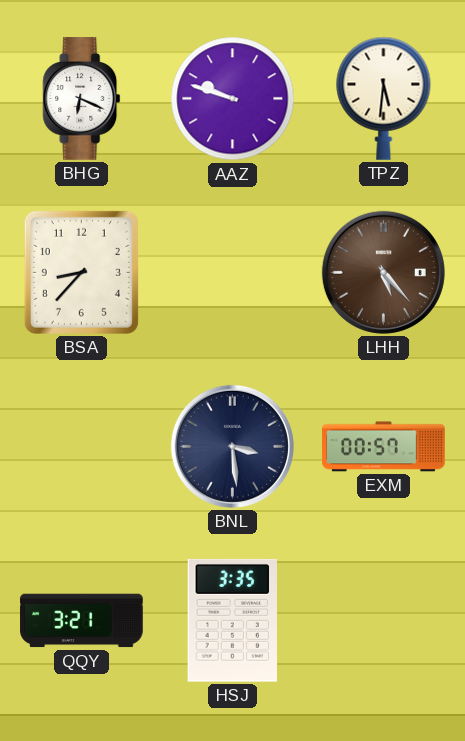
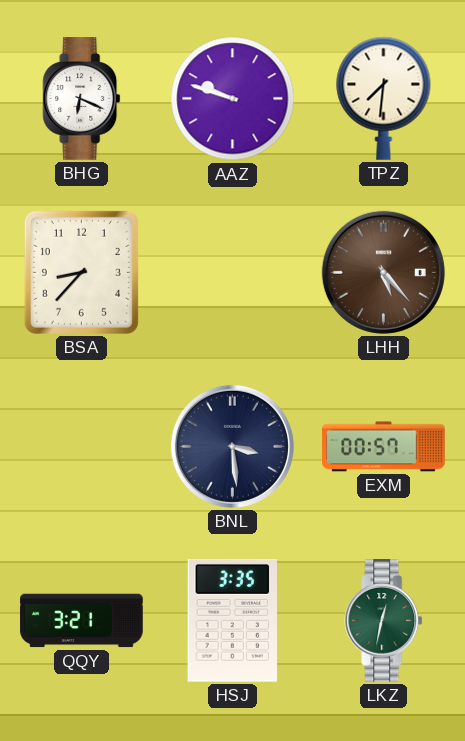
TPZ: 5:31 -> 7:31 (384, 98)
LKZ: none -> 12:32 (384, 621)
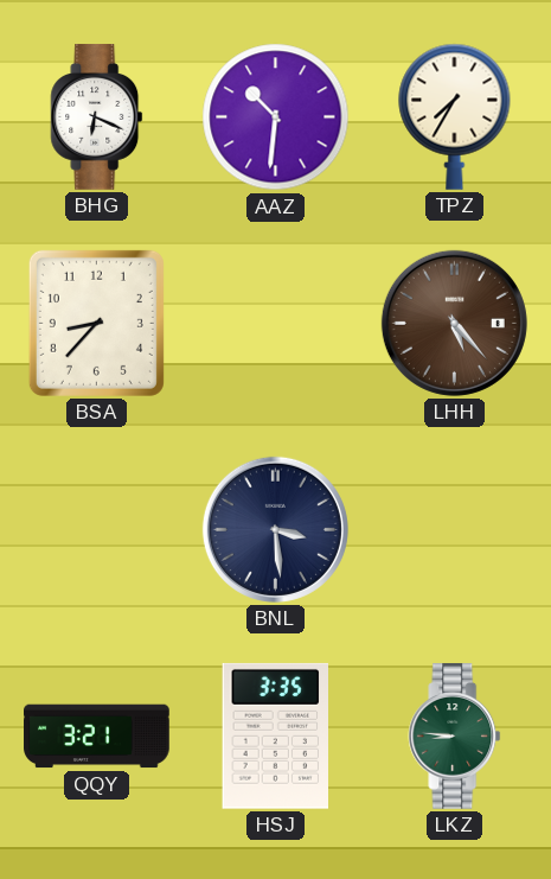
AAZ: 9:48 -> 10:31 (276, 117)
TPZ: 7:31 -> 7:35 (455, 116)
EXM: 00:57 -> none (384, 447)
LKZ: 12:32 -> 8:46 (455, 737)
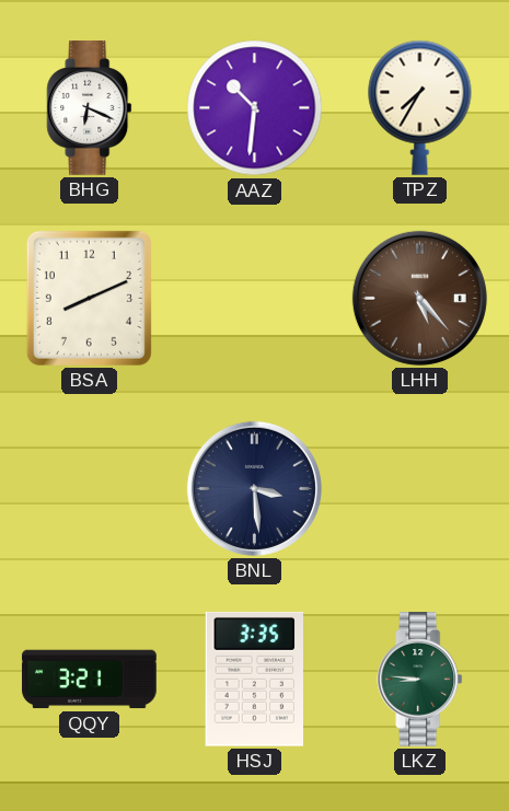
BSA: 8:37 -> 8:11 (89, 298)
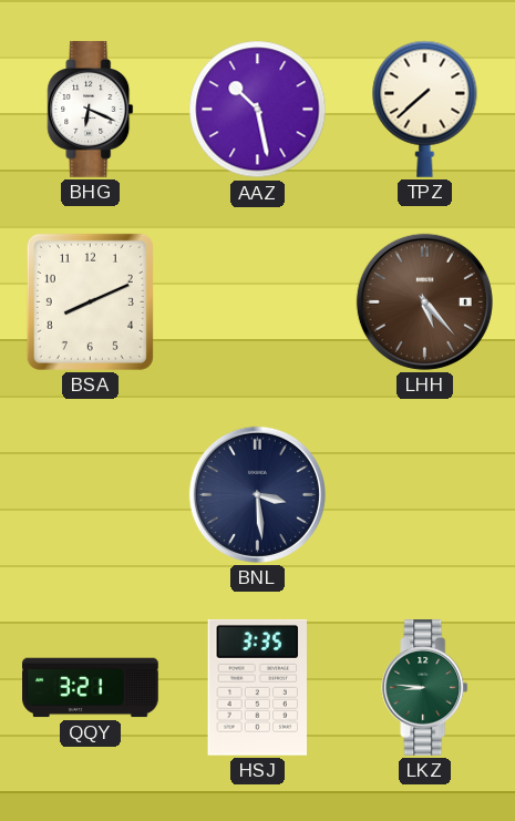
AAZ: 10:31 -> 10:28 (258, 110)
TPZ: 7:35 -> 7:38 (425, 109)
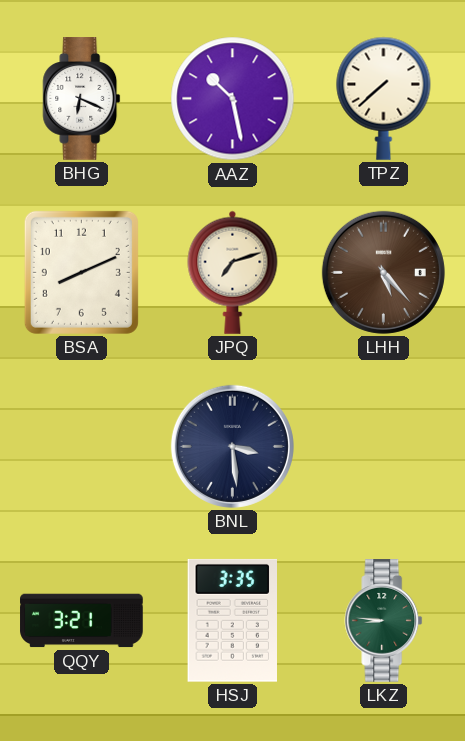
JPQ: none -> 7:12 (233, 272)
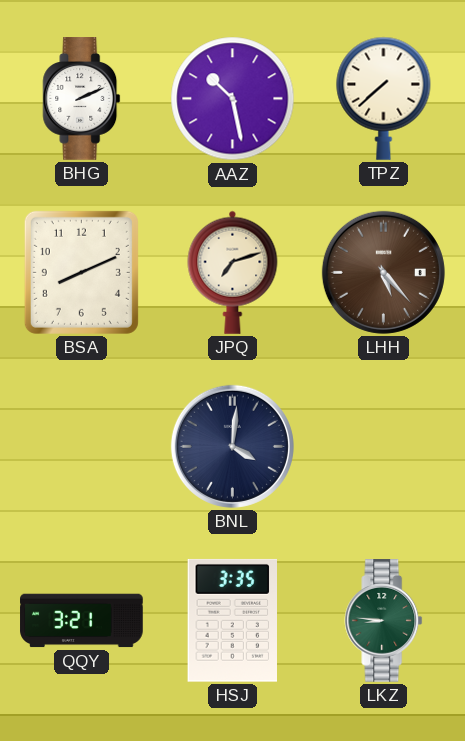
BHG: 6:19 -> 2:11 (82, 99)
BNL: 3:29 -> 4:01 (232, 446)
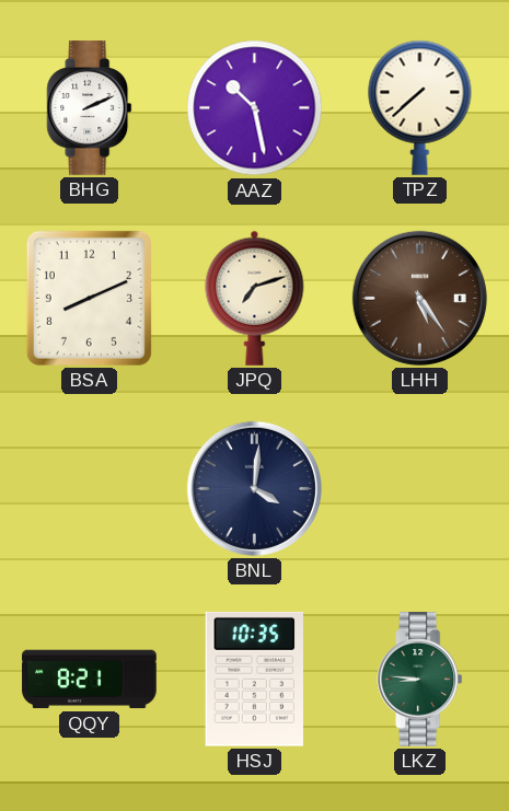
LHH: 5:23 -> 5:24 (419, 298)
QQY: 3:21 -> 8:21 (90, 680)
HSJ: 3:35 -> 10:35 (255, 679)
